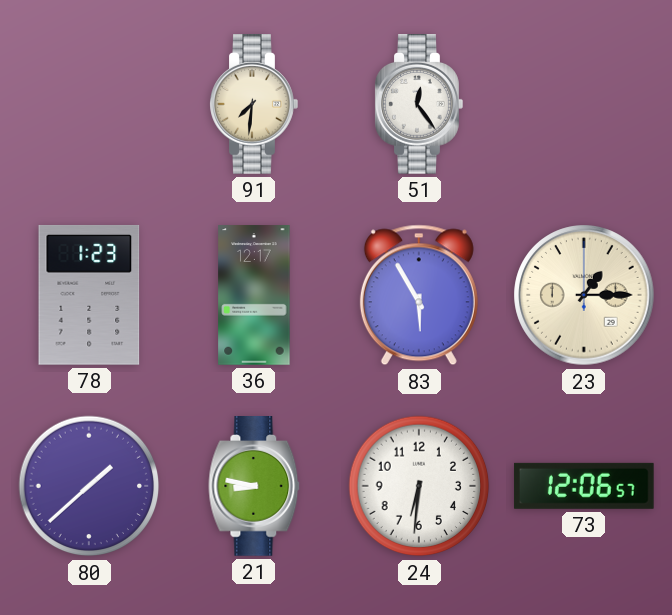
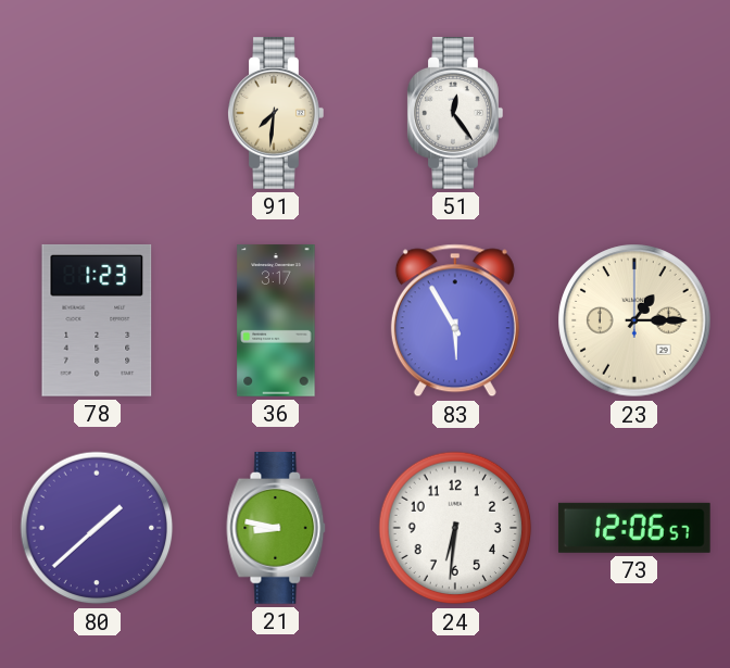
36: 12:17 -> 3:17 (276, 320)
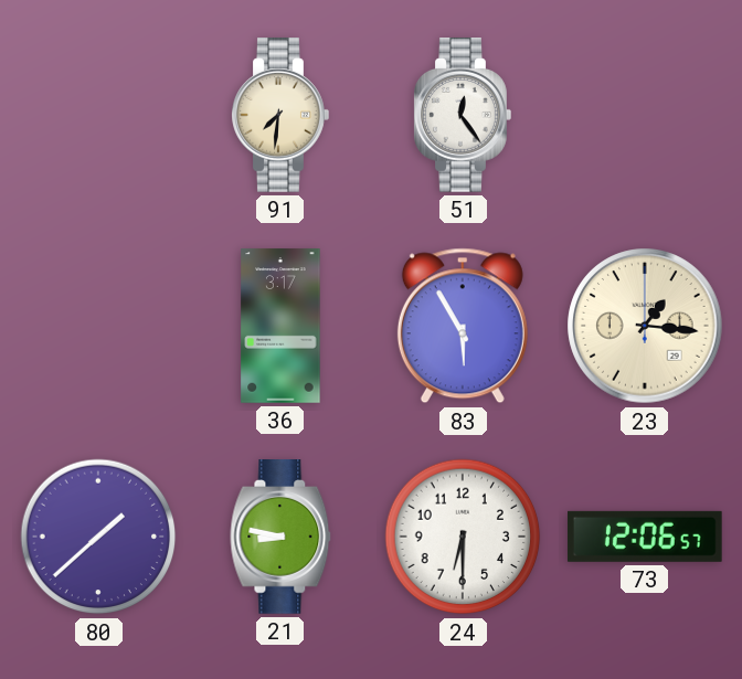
78: 1:23 -> none (97, 320)
23: 1:15 -> 1:16 (645, 326)
24: 6:31 -> 6:30 (463, 537)
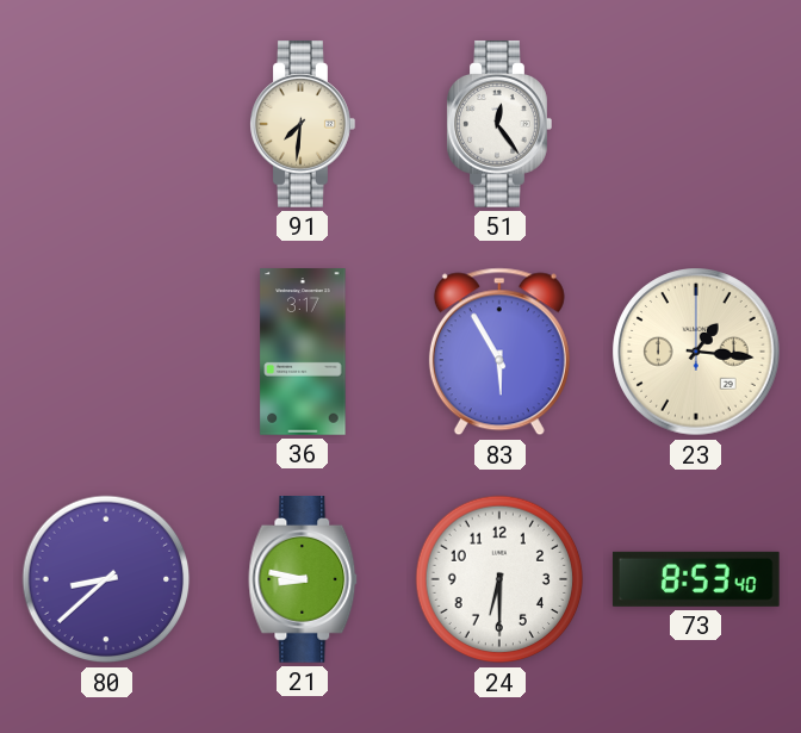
80: 1:38 -> 8:38 (106, 579)
73: 12:06 -> 8:53 (696, 579)
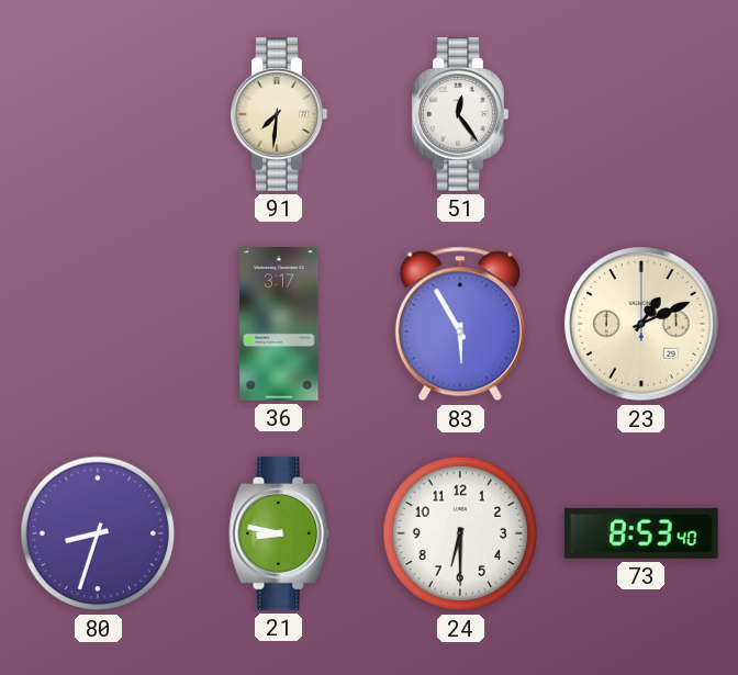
23: 1:16 -> 1:11 (641, 324)
80: 8:38 -> 8:33 (98, 533)
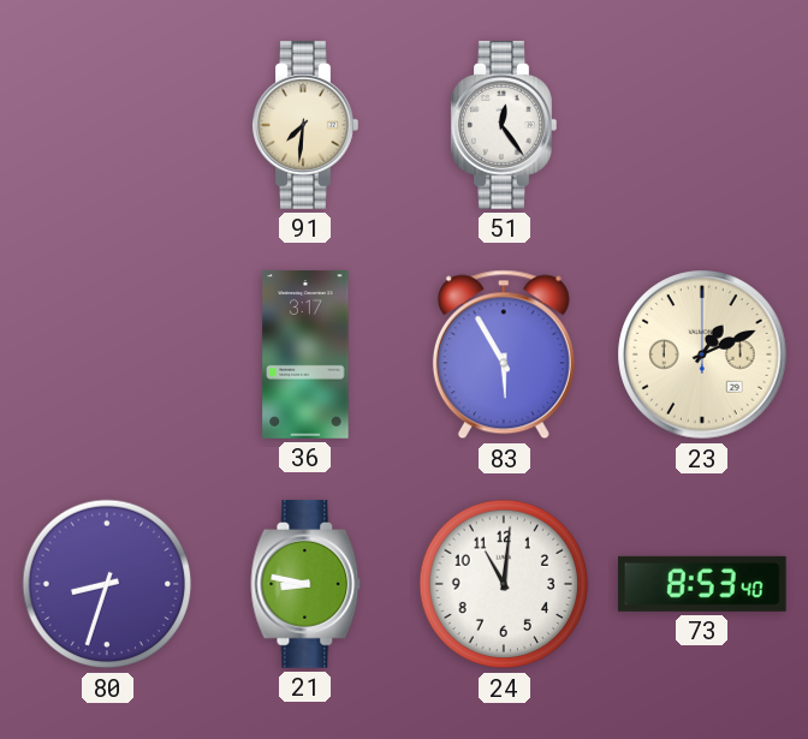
24: 6:30 -> 11:01 (504, 584)
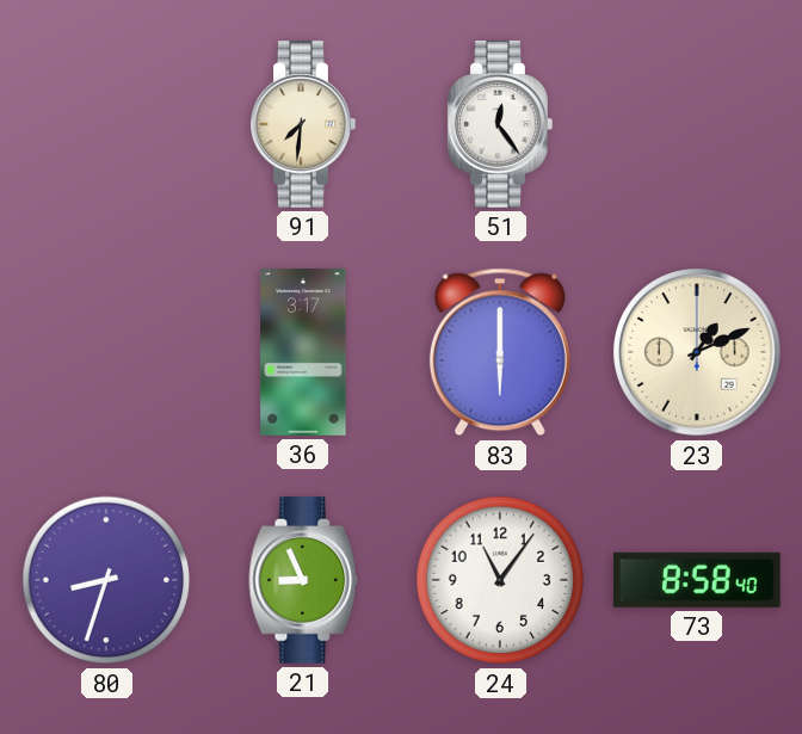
83: 5:55 -> 6:00 (500, 352)
21: 8:47 -> 8:56 (303, 581)
24: 11:01 -> 11:06 (500, 580)
73: 8:53 -> 8:58 (697, 580)
